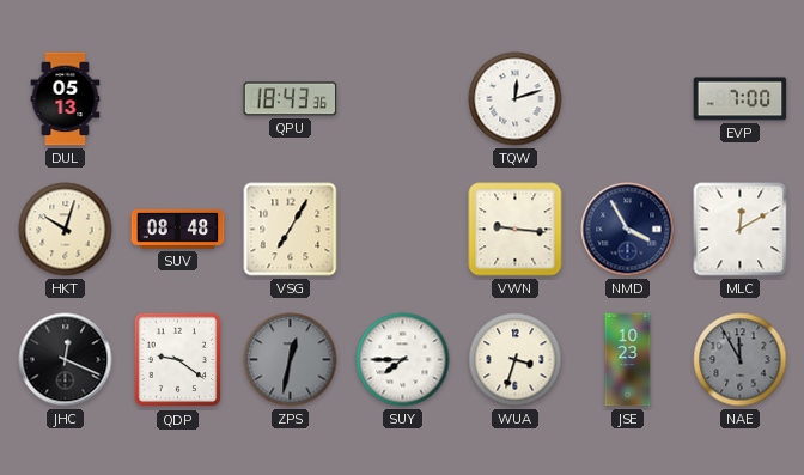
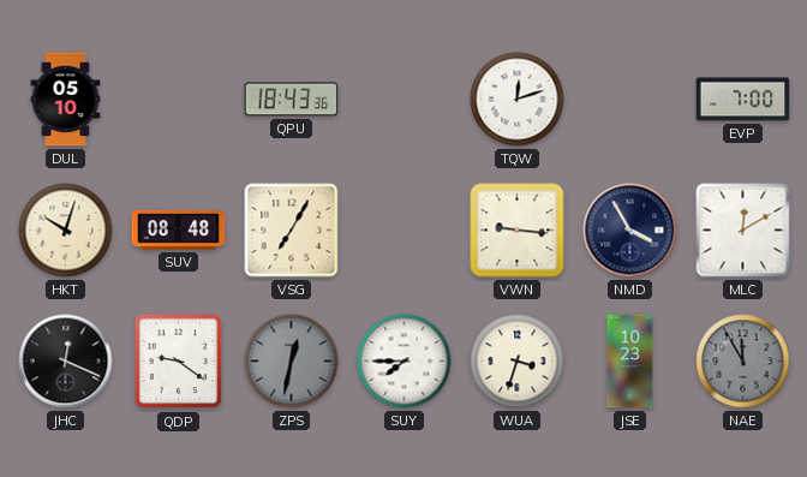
DUL: 05:13 -> 05:10 (66, 100)
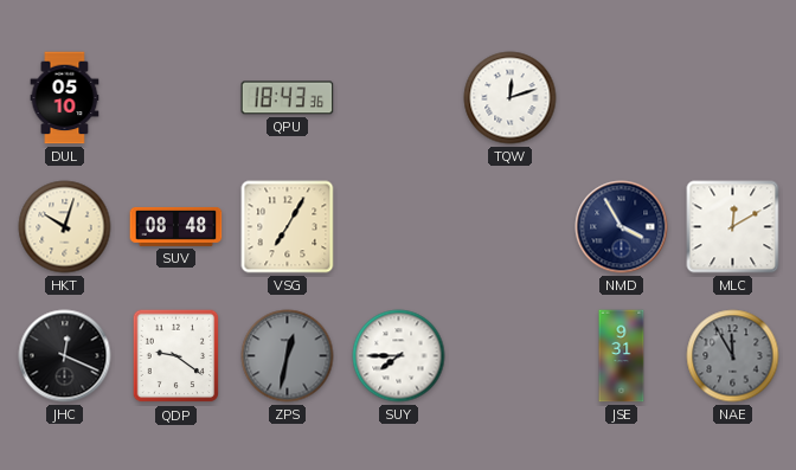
EVP: 7:00 -> none (743, 100)
VWN: 9:16 -> none (518, 231)
WUA: 3:33 -> none (518, 362)
JSE: 10:23 -> 9:31 (622, 356)
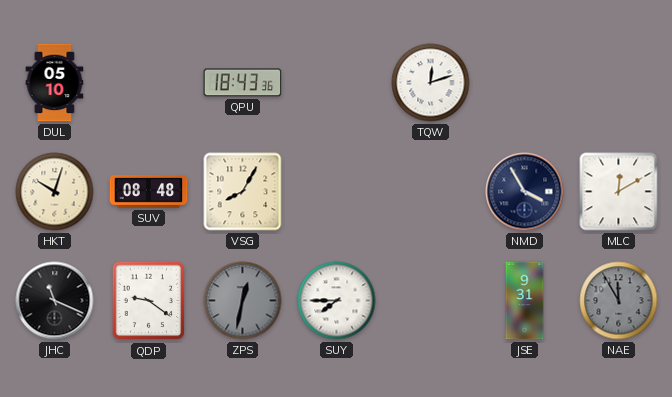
VSG: 7:05 -> 8:05 (243, 192)
JHC: 12:19 -> 11:19 (55, 301)
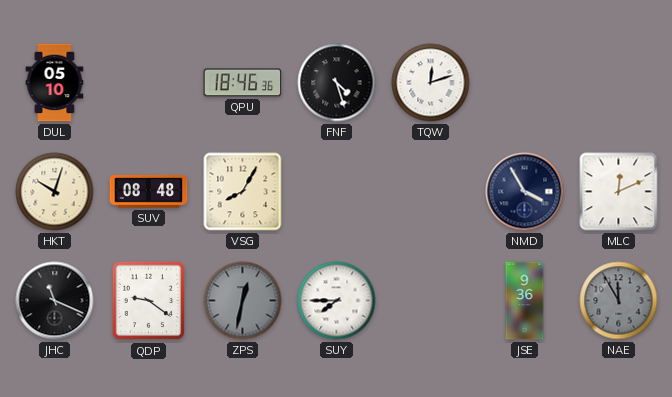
QPU: 18:43 -> 18:46 (243, 83)
FNF: none -> 4:27 (337, 83)
MLC: 12:10 -> 12:11 (619, 192)
JSE: 9:31 -> 9:36 (525, 301)
